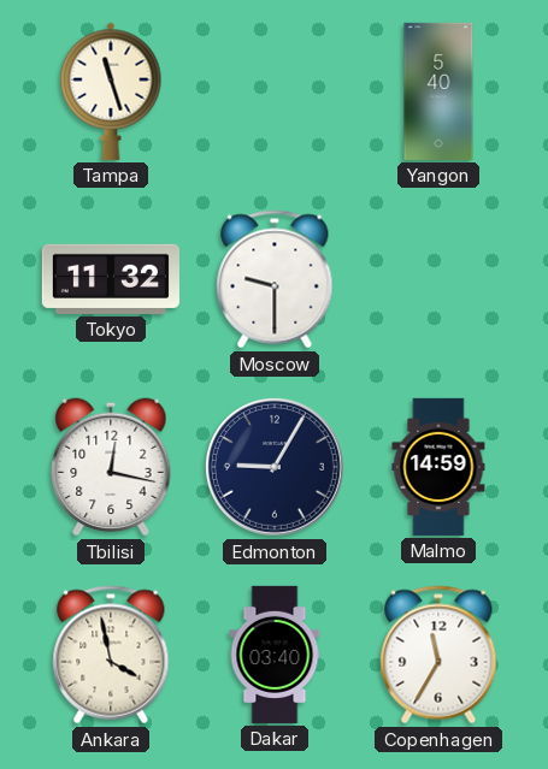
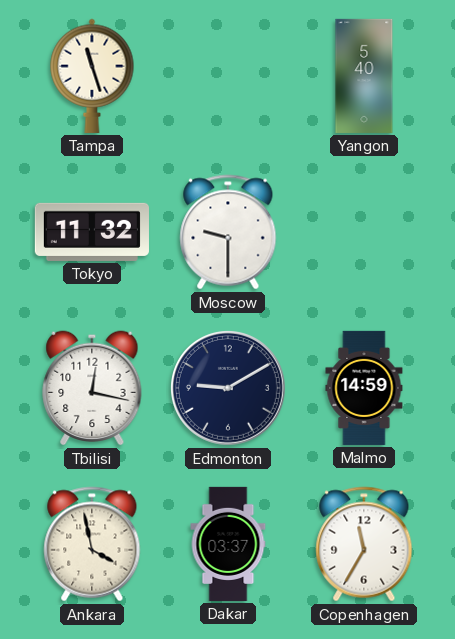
Edmonton: 9:05 -> 9:10 (228, 388)
Dakar: 03:40 -> 03:37 (228, 544)
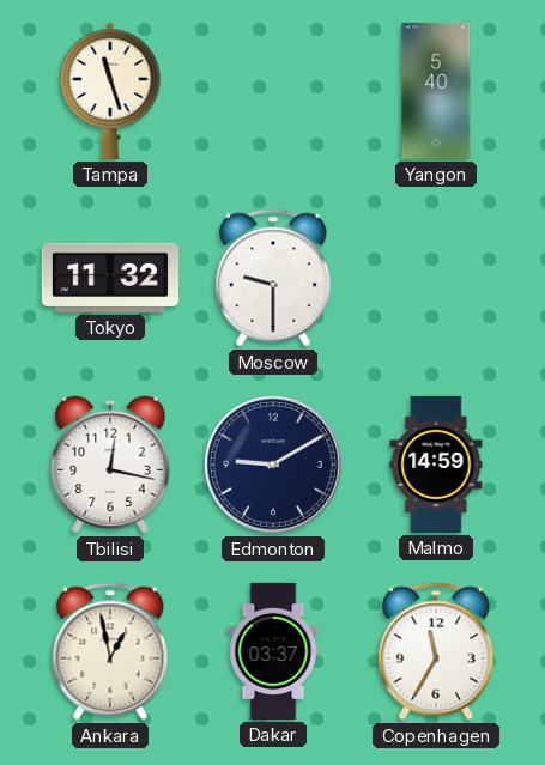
Ankara: 3:58 -> 12:58 (110, 651)
